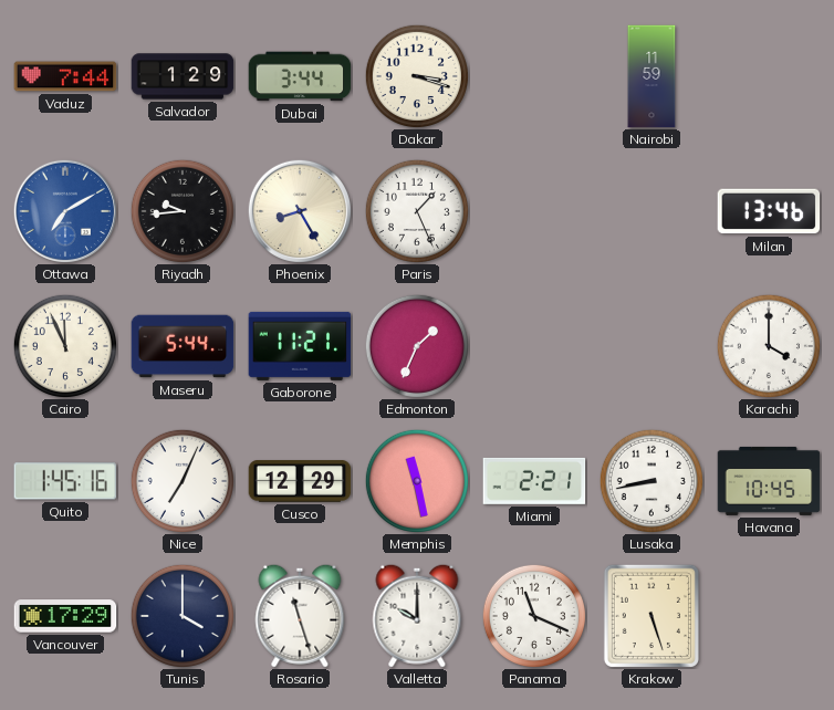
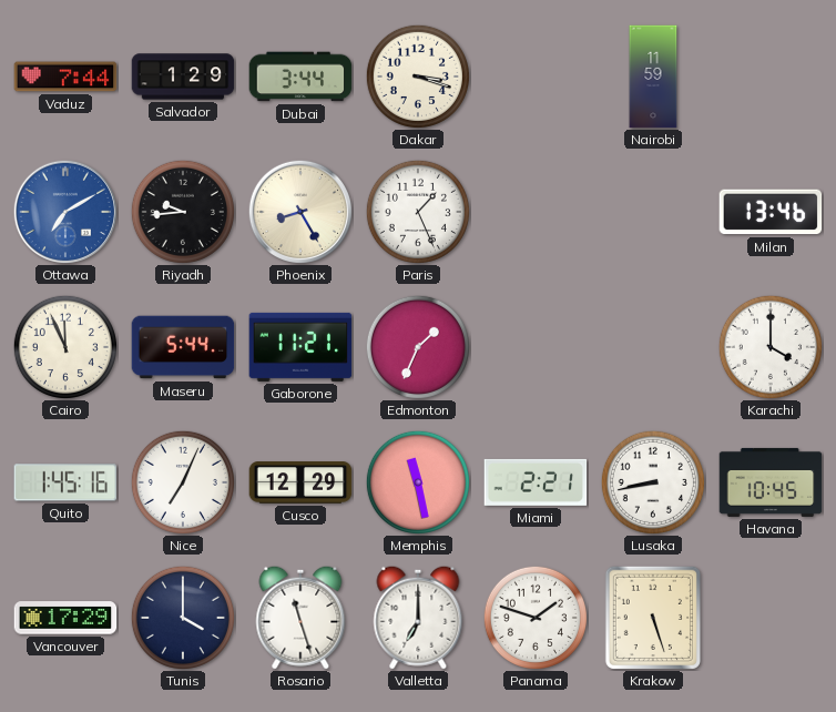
Valletta: 10:00 -> 7:00 (418, 618)
Panama: 11:19 -> 1:48 (536, 618)
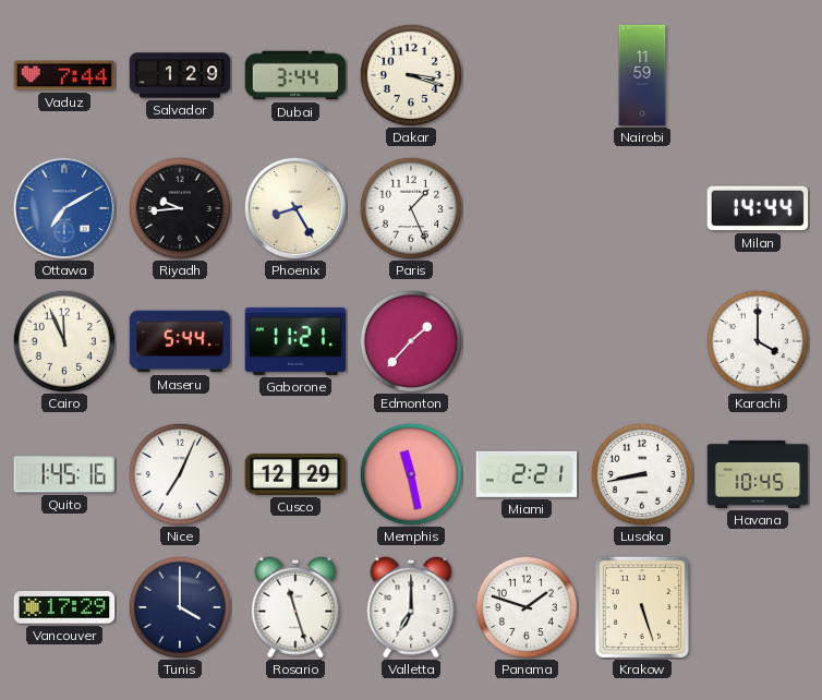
Milan: 13:46 -> 14:44 (758, 208)
Edmonton: 1:34 -> 1:37 (411, 341)
